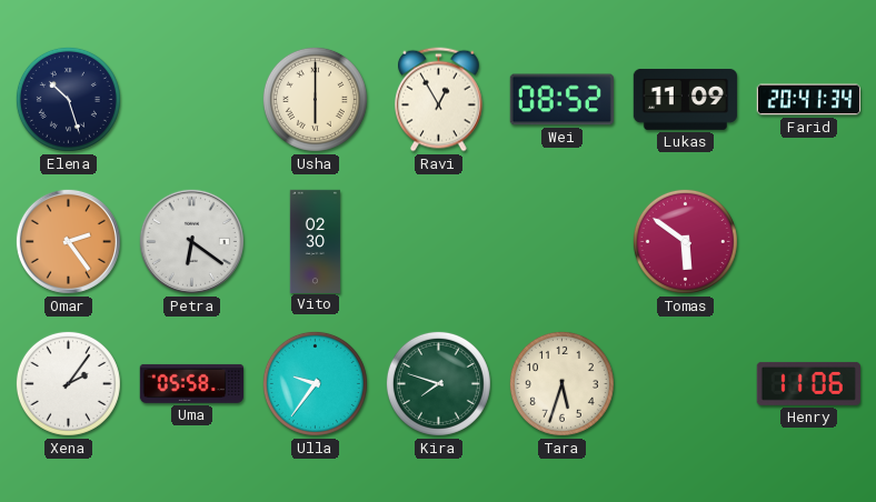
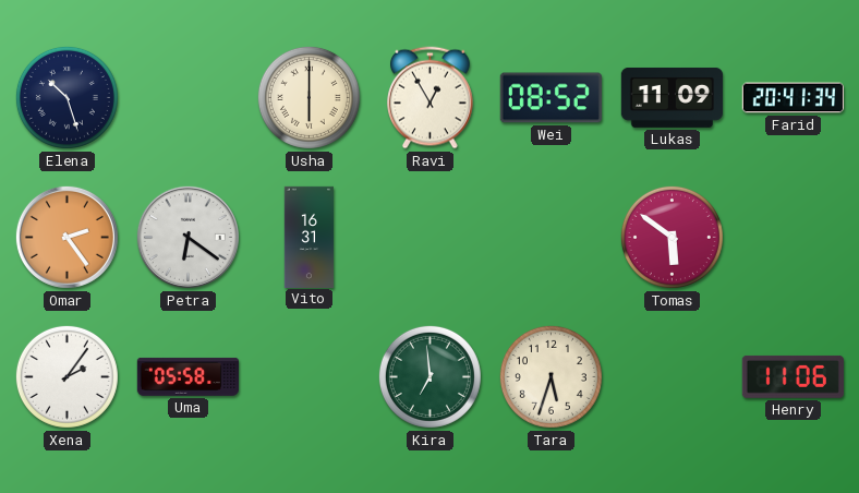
Vito: 02:30 -> 16:31 (308, 237)
Ulla: 9:36 -> none (315, 383)
Kira: 7:48 -> 6:59 (429, 376)
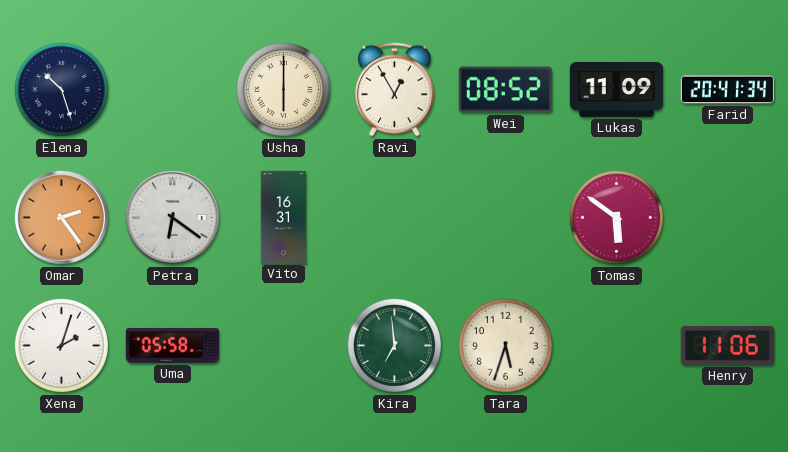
Xena: 2:06 -> 2:03 (61, 345)
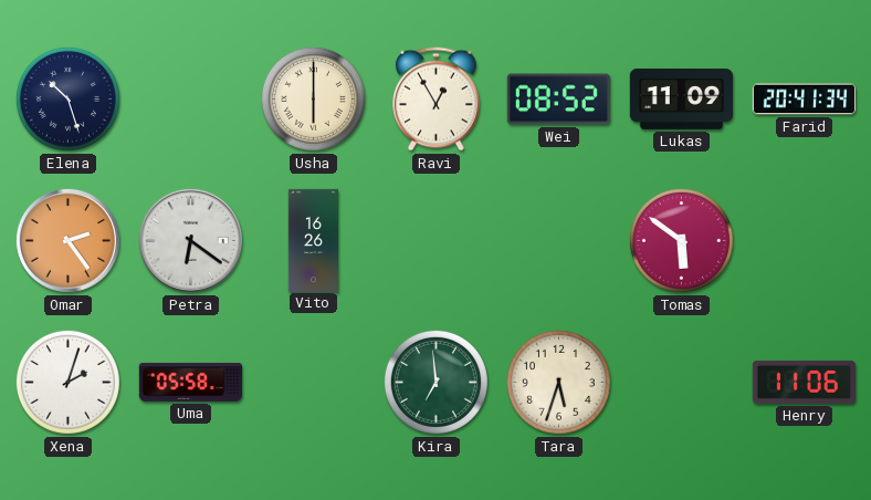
Vito: 16:31 -> 16:26 (313, 240)
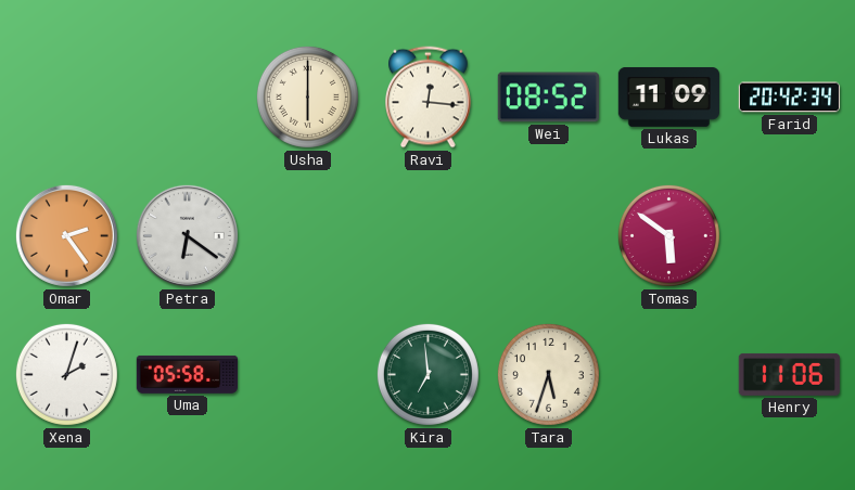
Elena: 10:27 -> none (67, 98)
Ravi: 12:55 -> 12:16 (429, 98)
Farid: 20:41 -> 20:42 (789, 98)
Vito: 16:26 -> none (313, 240)
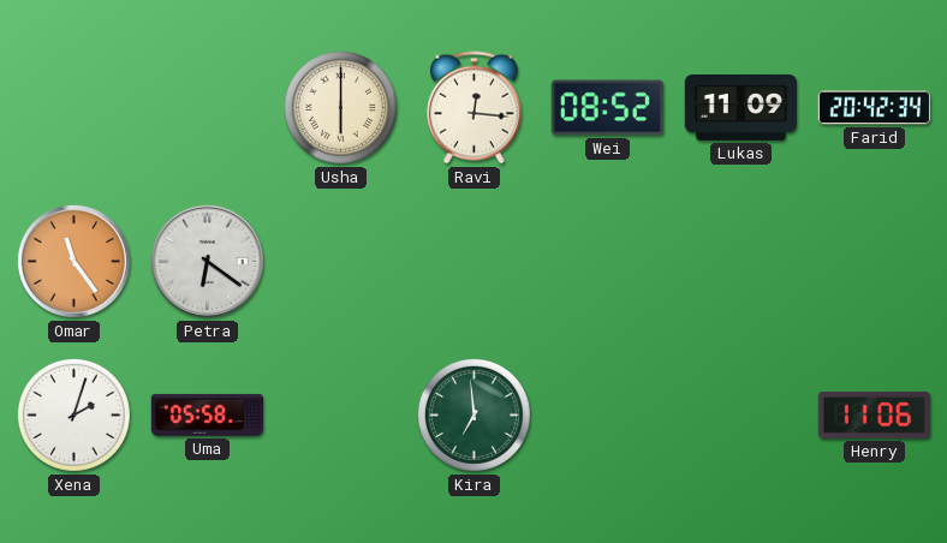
Omar: 2:24 -> 11:24 (73, 261)
Tomas: 5:51 -> none (668, 235)
Tara: 5:33 -> none (548, 374)
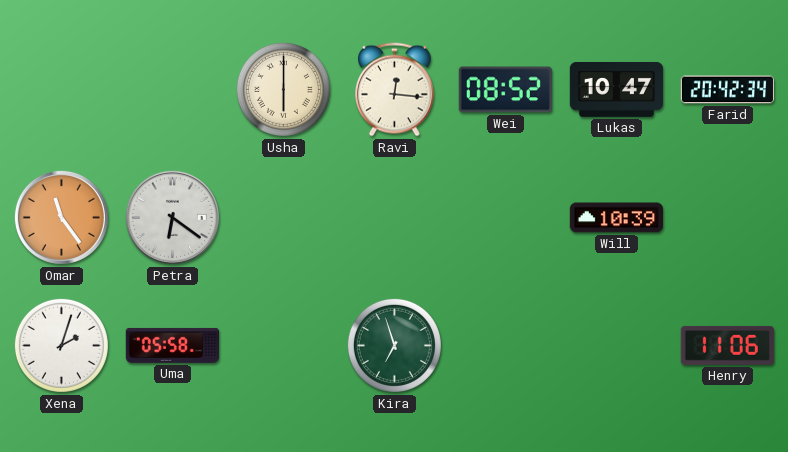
Lukas: 11:09 -> 10:47 (616, 89)
Will: none -> 10:39 (616, 218)
Kira: 6:59 -> 6:57 (394, 345)
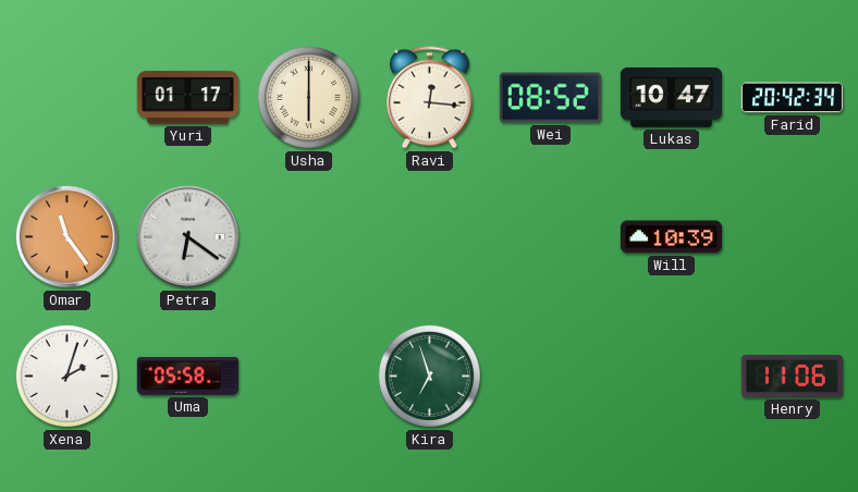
Yuri: none -> 01:17 (187, 98)
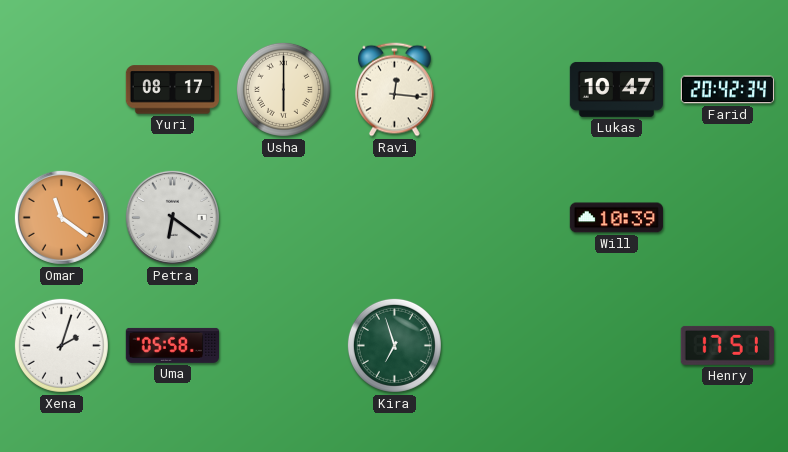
Yuri: 01:17 -> 08:17 (172, 90)
Wei: 08:52 -> none (550, 98)
Omar: 11:24 -> 11:21 (61, 217)
Henry: 11:06 -> 17:51 (727, 345)
